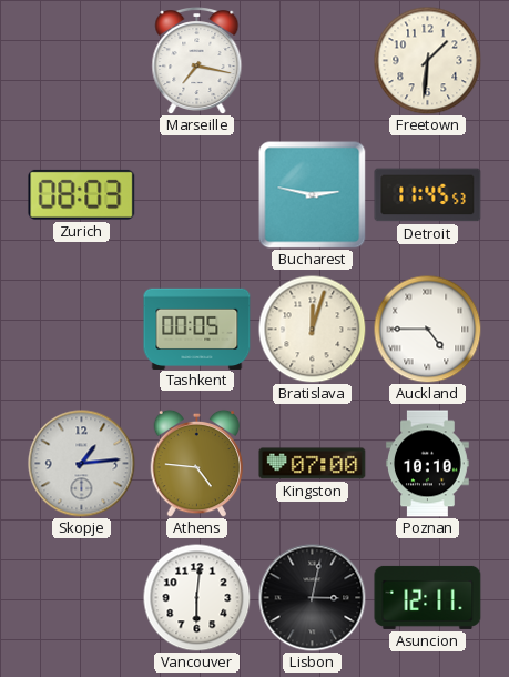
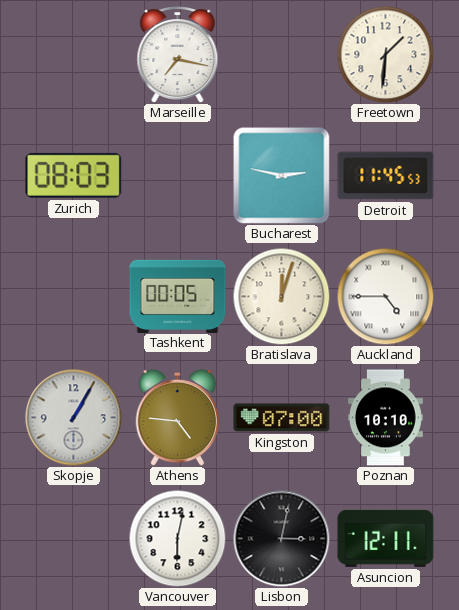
Skopje: 1:14 -> 1:05 (74, 418)
Vancouver: 6:01 -> 6:02 (177, 538)
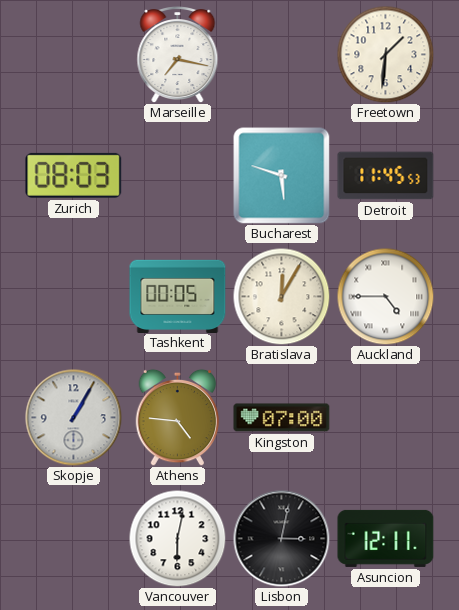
Bucharest: 2:47 -> 5:48 (282, 176)
Bratislava: 12:03 -> 12:05 (281, 296)
Poznan: 10:10 -> none (385, 418)
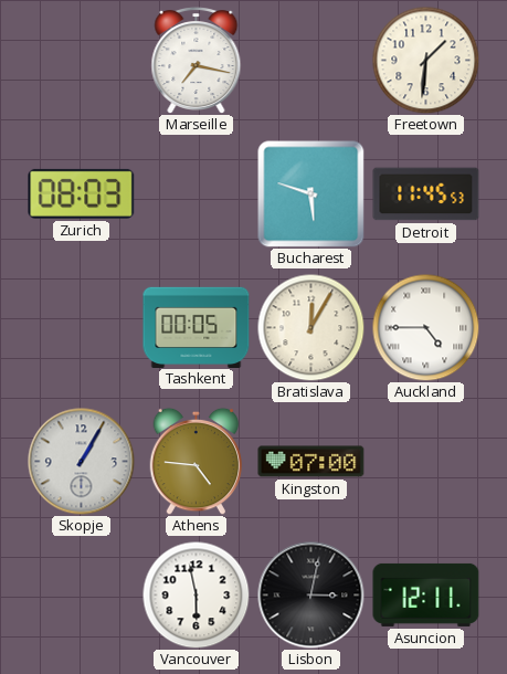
Vancouver: 6:02 -> 5:58 (196, 594)
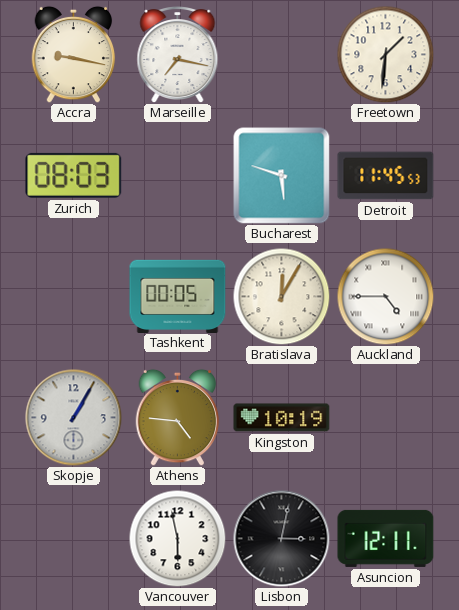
Accra: none -> 9:17 (74, 54)
Kingston: 07:00 -> 10:19 (282, 418)
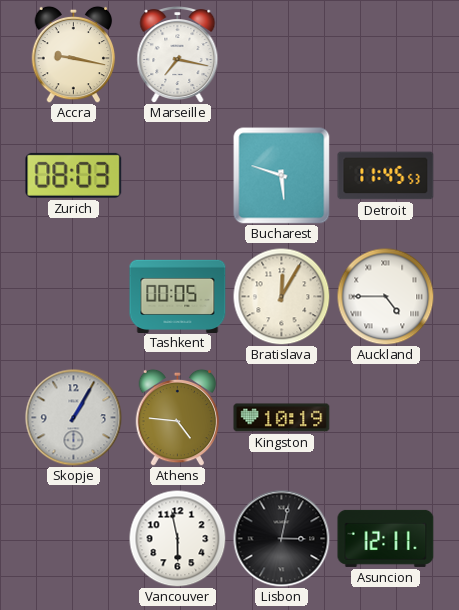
Freetown: 1:31 -> none (385, 54)
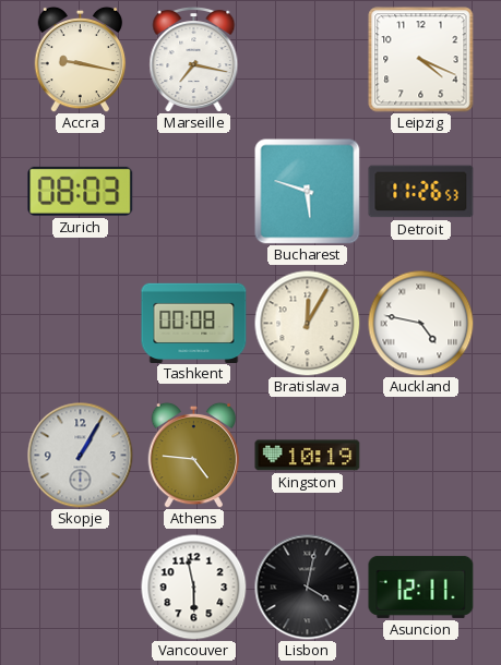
Leipzig: none -> 4:19 (421, 60)
Detroit: 11:45 -> 11:26 (421, 192)
Tashkent: 00:05 -> 00:08 (194, 323)
Auckland: 4:45 -> 4:47 (420, 323)
Lisbon: 3:02 -> 4:02 (308, 588)
